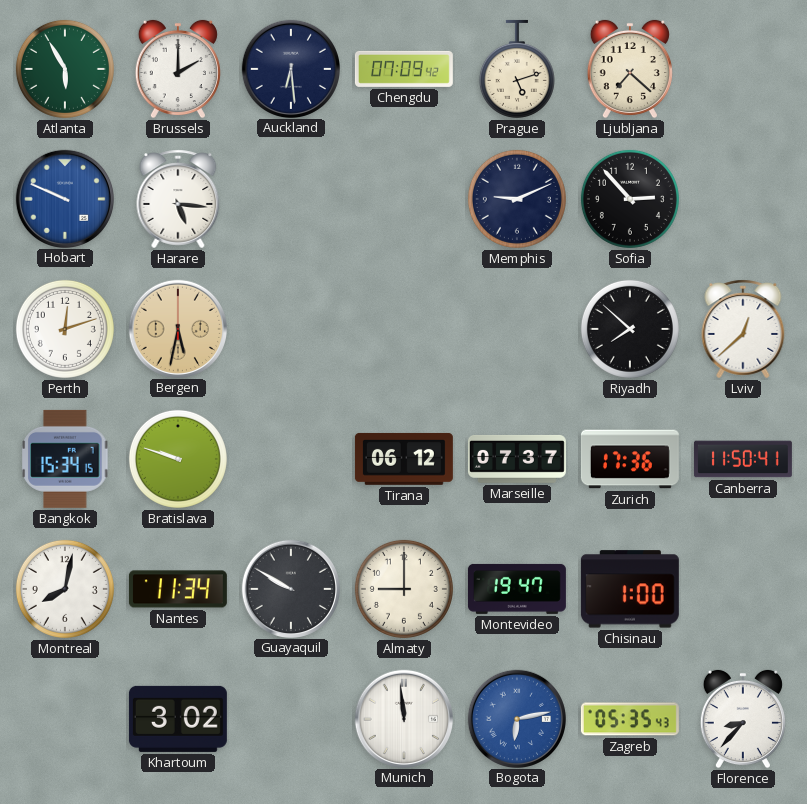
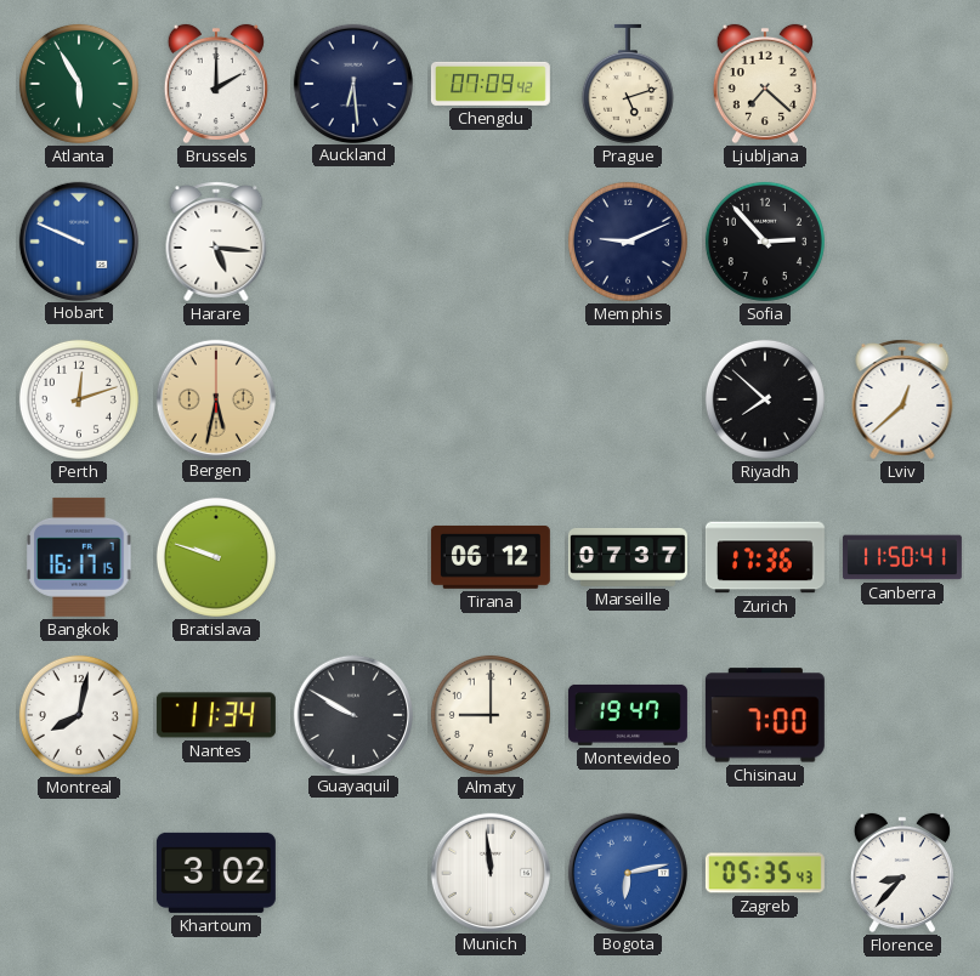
Bangkok: 15:34 -> 16:17 (79, 557)
Chisinau: 1:00 -> 7:00 (765, 715)
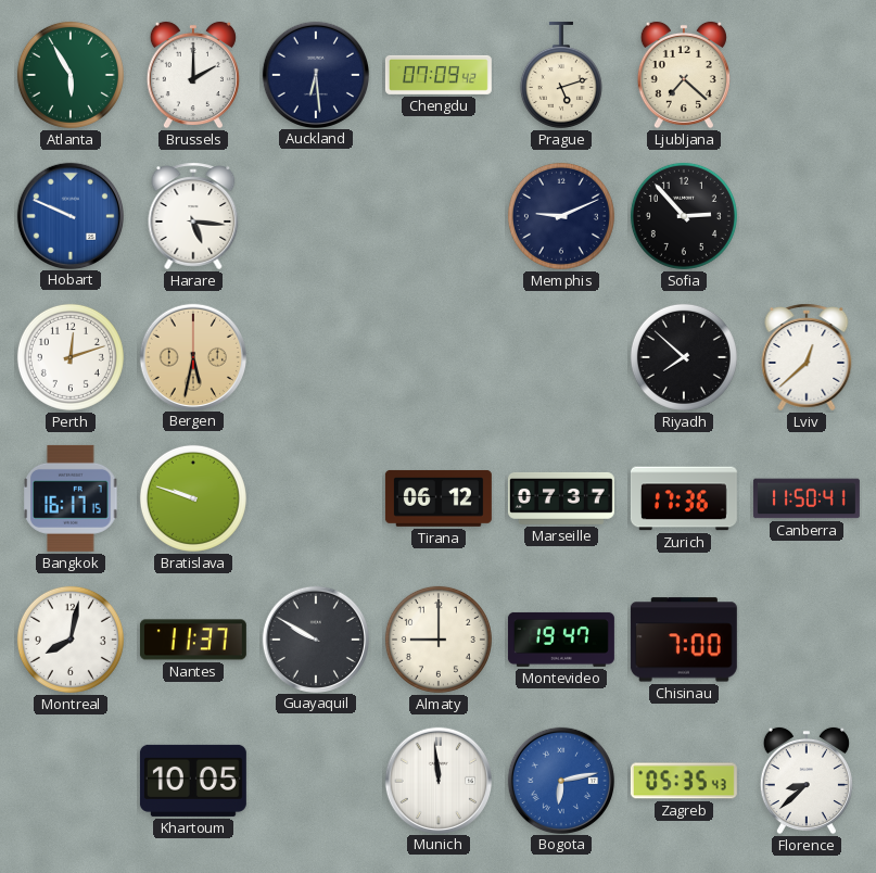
Nantes: 11:34 -> 11:37 (193, 640)
Khartoum: 3:02 -> 10:05 (193, 781)
Florence: 8:37 -> 8:38 (807, 781)
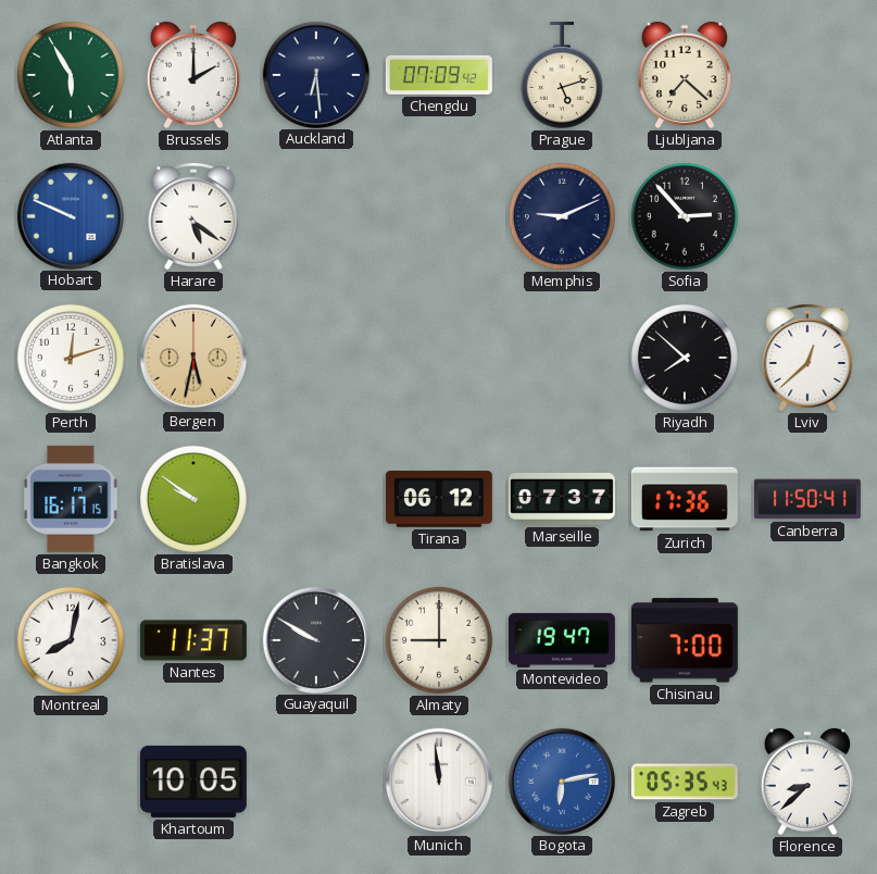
Harare: 5:16 -> 5:21 (193, 216)
Bratislava: 9:48 -> 9:51 (193, 499)
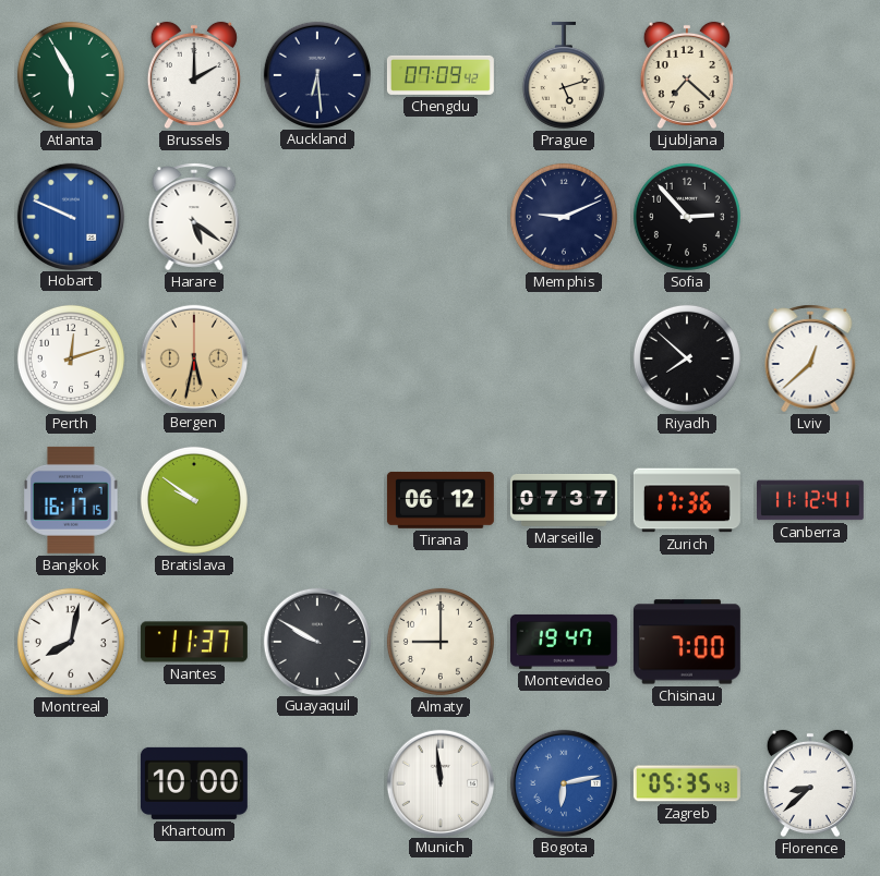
Canberra: 11:50 -> 11:12 (810, 500)
Khartoum: 10:05 -> 10:00 (194, 783)
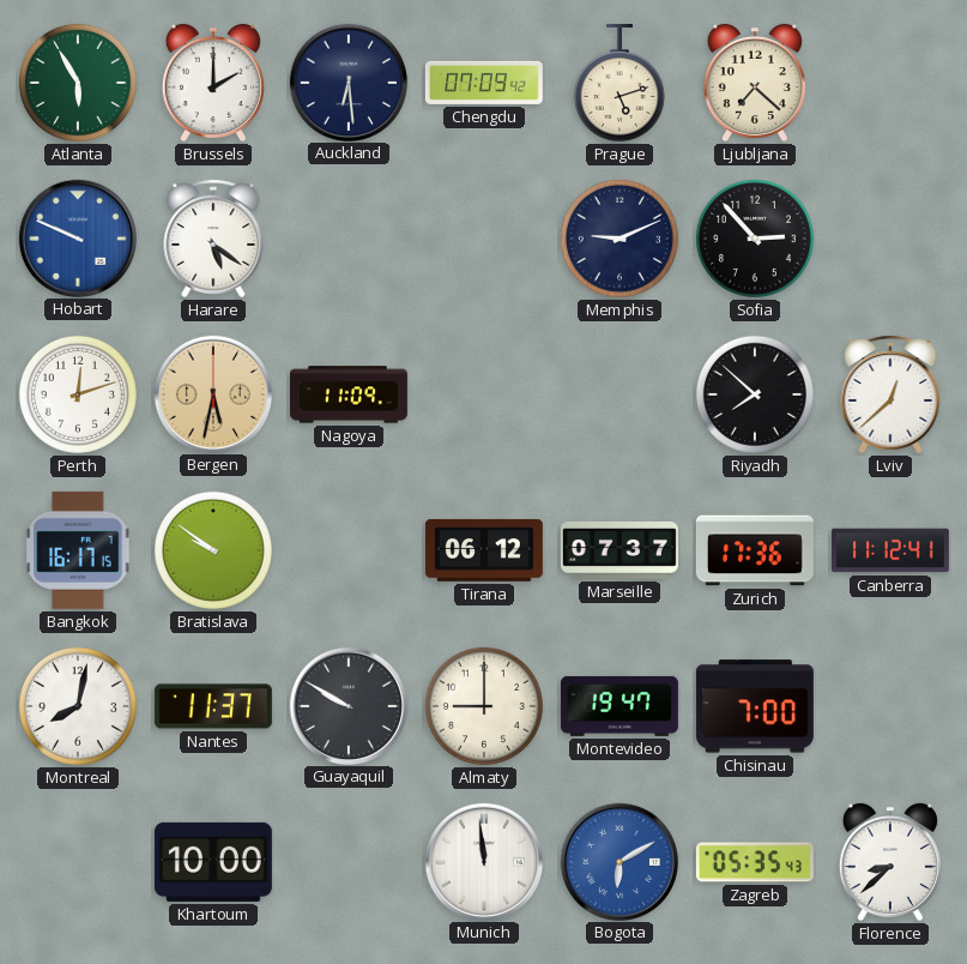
Nagoya: none -> 11:09 (349, 394)
Bogota: 6:13 -> 6:10 (618, 861)
